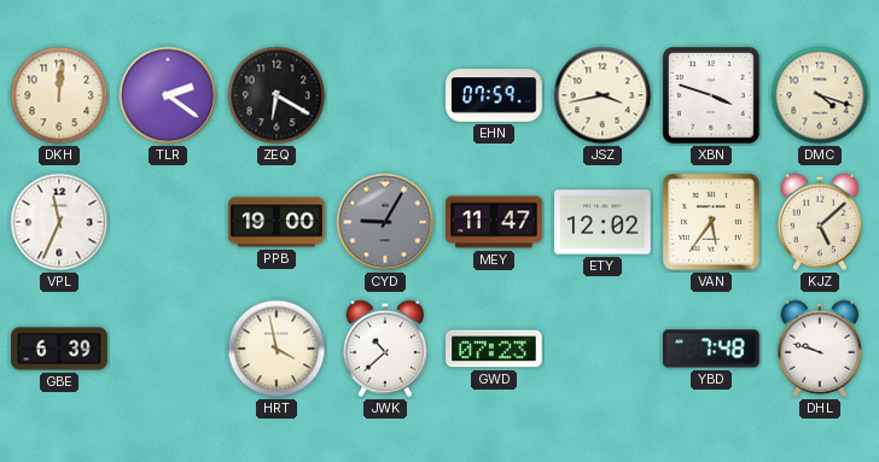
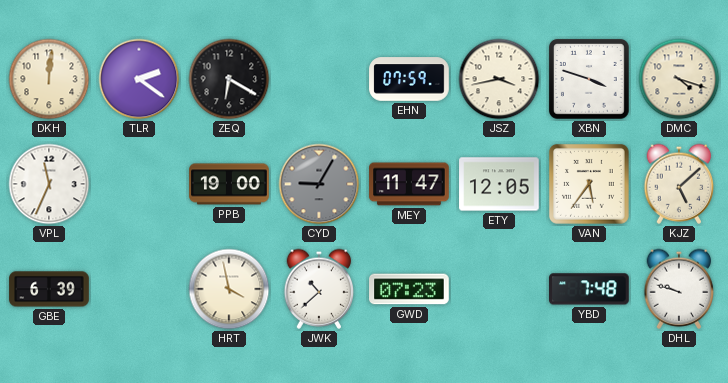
ETY: 12:02 -> 12:05 (499, 184)
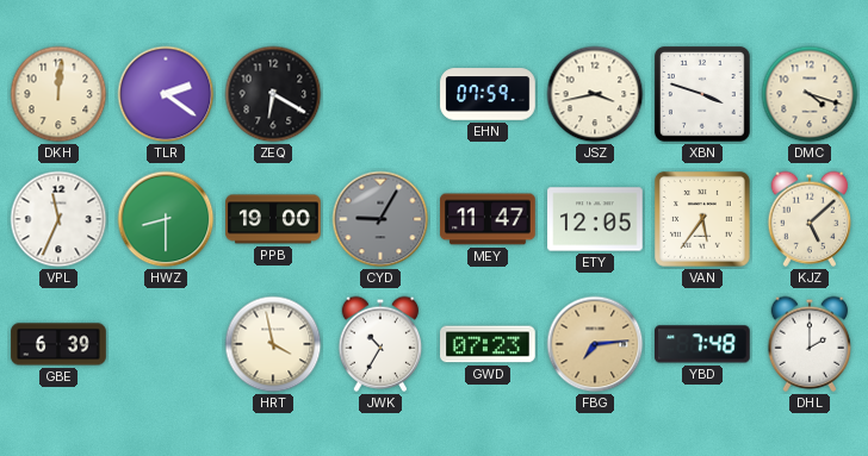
HWZ: none -> 8:30 (166, 219)
JWK: 10:38 -> 10:35 (380, 344)
FBG: none -> 7:14 (595, 344)
DHL: 9:48 -> 2:00 (810, 344)
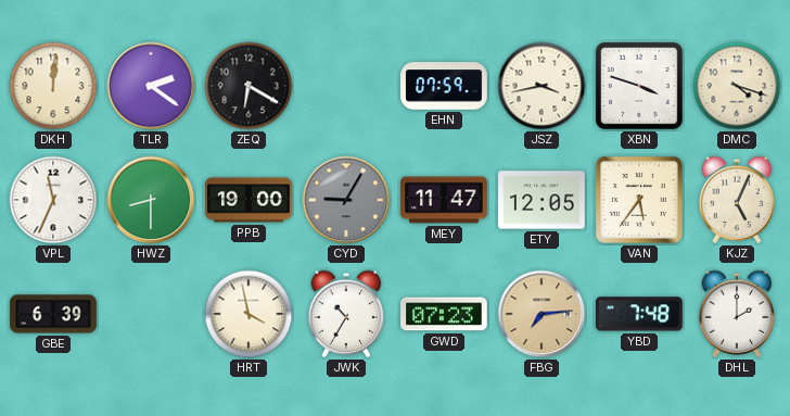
KJZ: 5:08 -> 5:04 (737, 200)
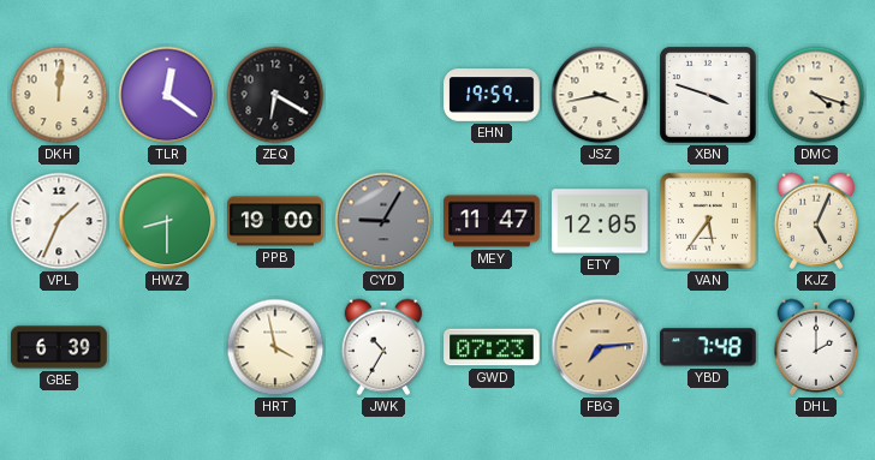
TLR: 2:21 -> 12:21 (167, 95)
EHN: 07:59 -> 19:59 (492, 95)
VPL: 11:34 -> 1:34 (59, 221)
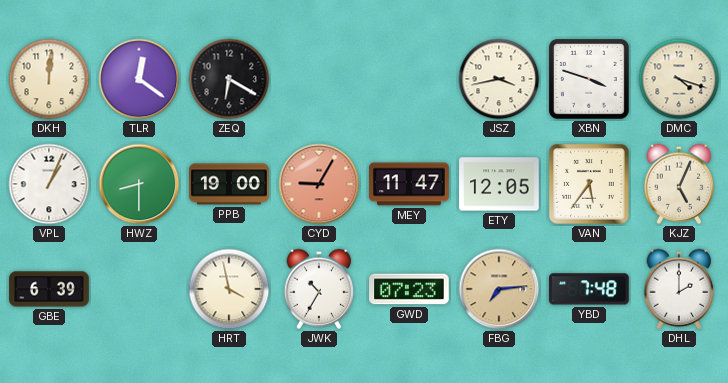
EHN: 19:59 -> none (492, 95)
VPL: 1:34 -> 1:04 (49, 184)
CYD dial: grey -> salmon (319, 184)
